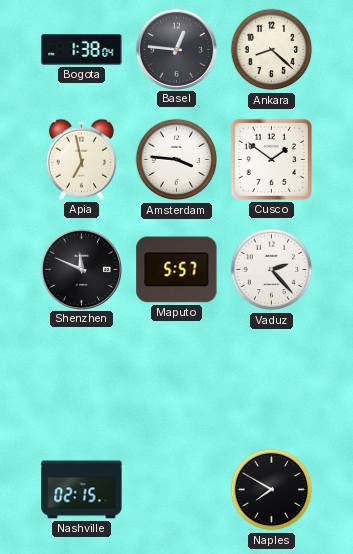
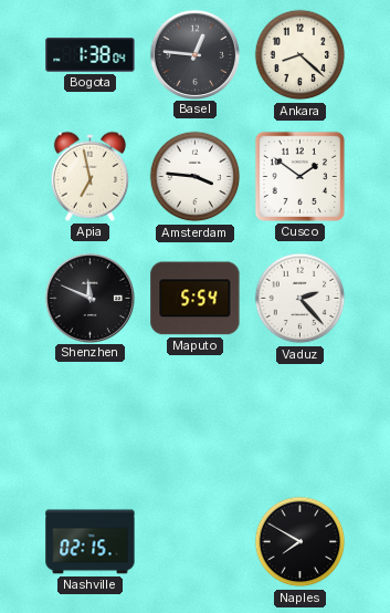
Maputo: 5:57 -> 5:54 (196, 299)
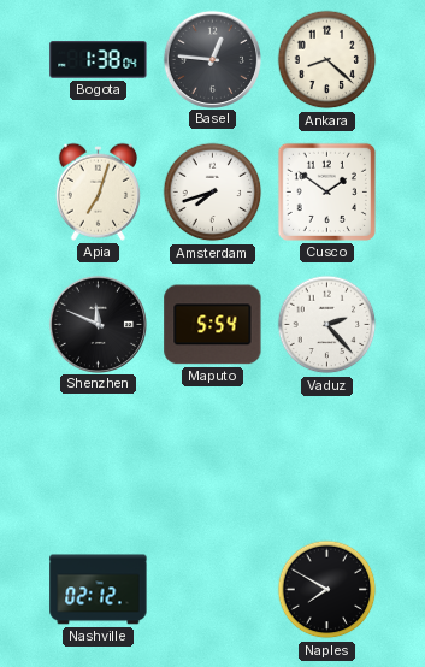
Apia: 6:58 -> 7:03 (98, 191)
Amsterdam: 3:46 -> 7:42 (213, 193)
Nashville: 02:15 -> 02:12 (99, 590)
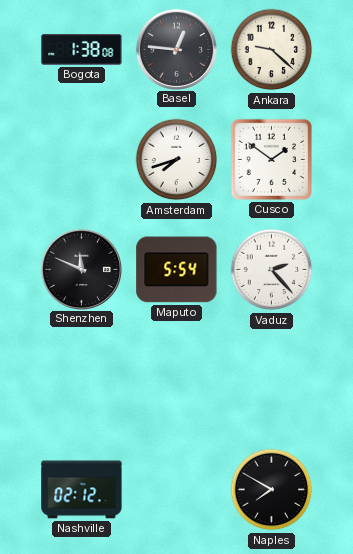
Bogota: 1:38:04 -> 1:38:08 (82, 50)
Ankara: 8:22 -> 9:22 (272, 50)
Apia: 7:03 -> none (98, 191)
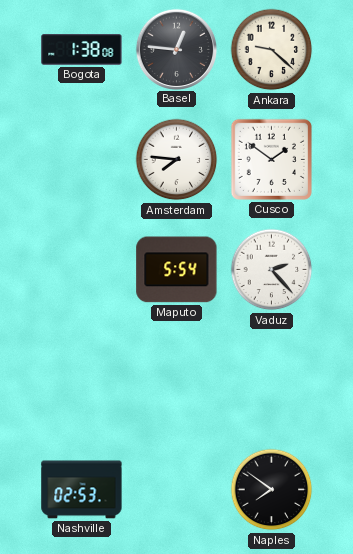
Amsterdam: 7:42 -> 7:46 (177, 160)
Shenzhen: 11:49 -> none (81, 269)
Nashville: 02:12 -> 02:53 (82, 490)
Naples: 7:50 -> 7:51 (272, 490)
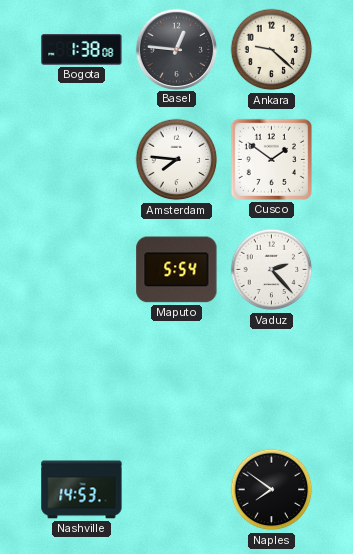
Nashville: 02:53 -> 14:53 (82, 490)
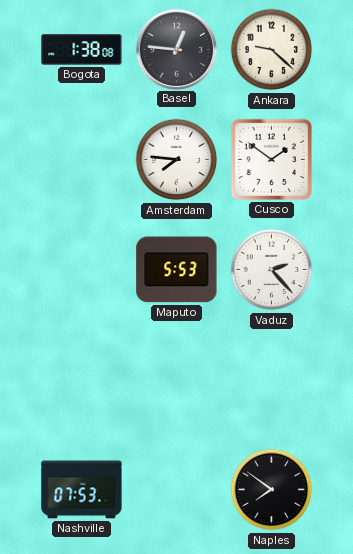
Maputo: 5:54 -> 5:53 (177, 270)
Nashville: 14:53 -> 07:53 (82, 490)
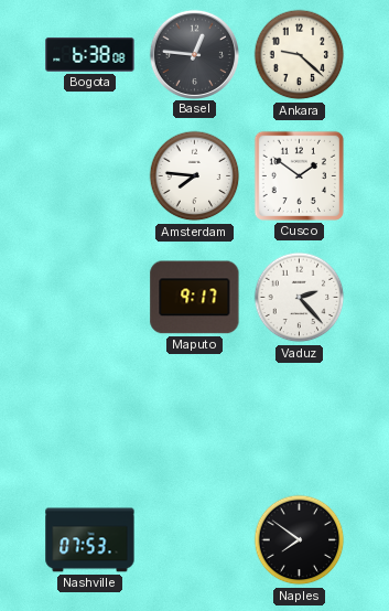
Bogota: 1:38 -> 6:38 (90, 55)
Maputo: 5:53 -> 9:17 (195, 298)
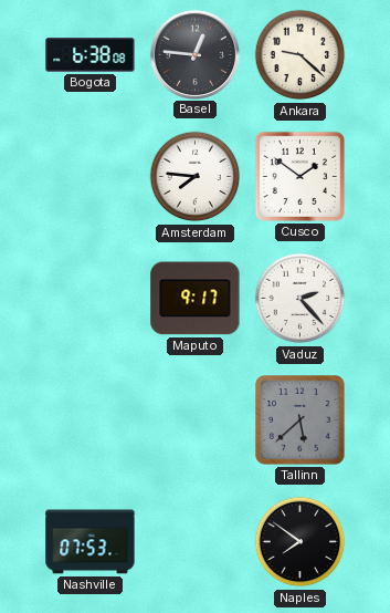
Tallinn: none -> 5:38 (301, 420)
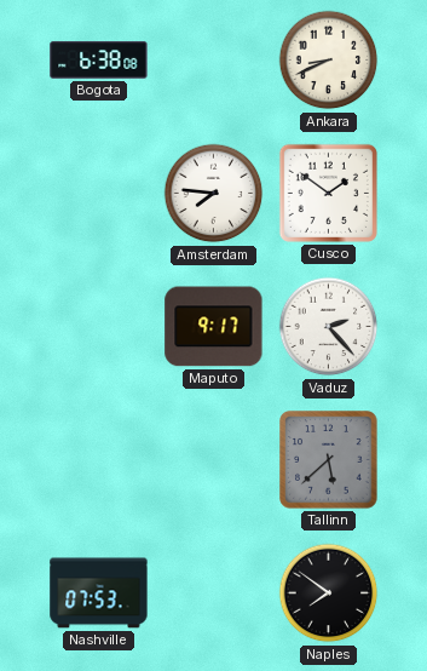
Basel: 12:46 -> none (194, 54)
Ankara: 9:22 -> 8:41 (329, 61)
